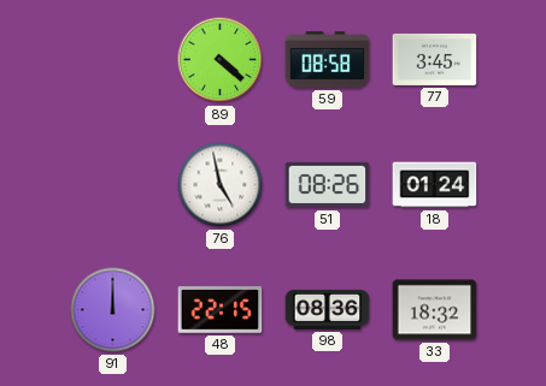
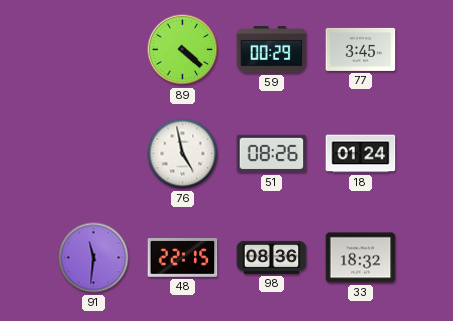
59: 08:58 -> 00:29 (272, 50)
91: 12:00 -> 11:31 (94, 258)
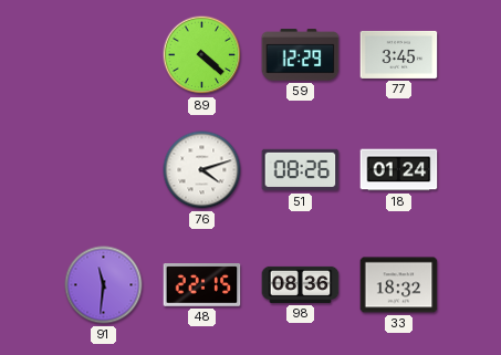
59: 00:29 -> 12:29 (301, 55)
76: 4:58 -> 4:12 (202, 170)
